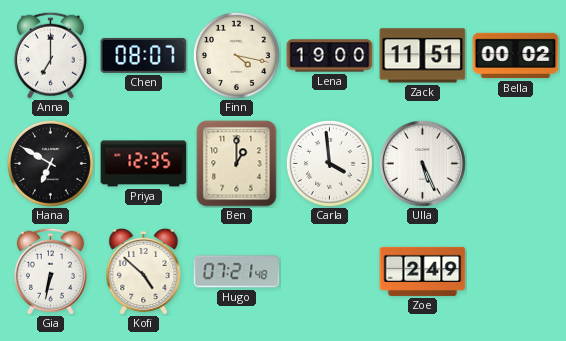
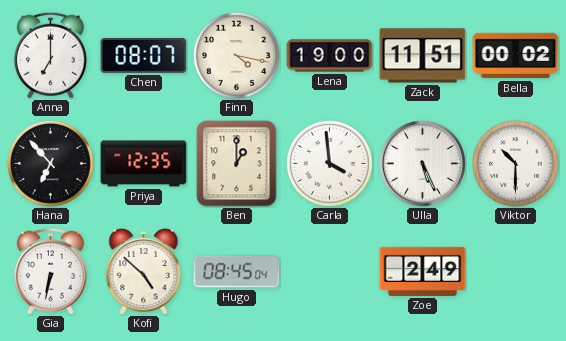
Hana: 6:50 -> 6:53 (50, 163)
Viktor: none -> 10:30 (515, 163)
Hugo: 07:21 -> 08:45 (237, 272)
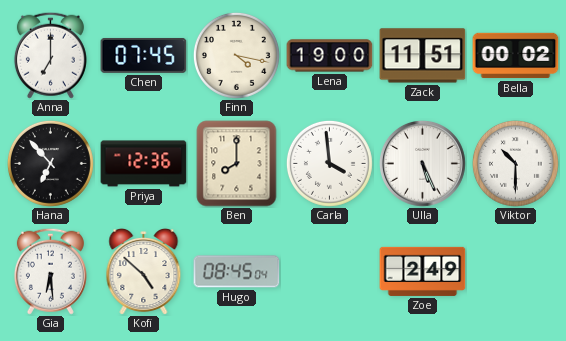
Chen: 08:07 -> 07:45 (144, 55)
Priya: 12:35 -> 12:36 (144, 164)
Ben: 1:00 -> 8:00 (237, 164)
Gia: 6:32 -> 6:29 (50, 271)
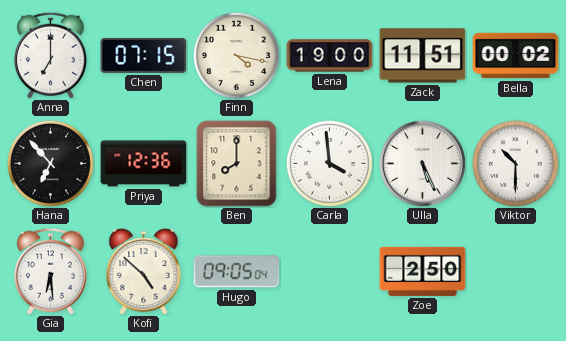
Chen: 07:45 -> 07:15 (144, 55)
Hugo: 08:45 -> 09:05 (237, 272)
Zoe: 2:49 -> 2:50 (423, 271)
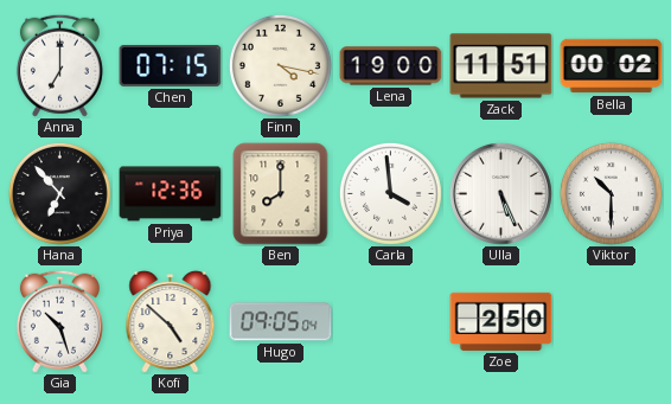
Gia: 6:29 -> 10:27 (59, 321)
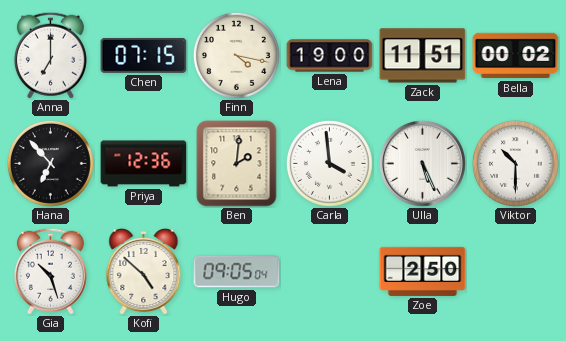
Ben: 8:00 -> 2:01 (237, 164)
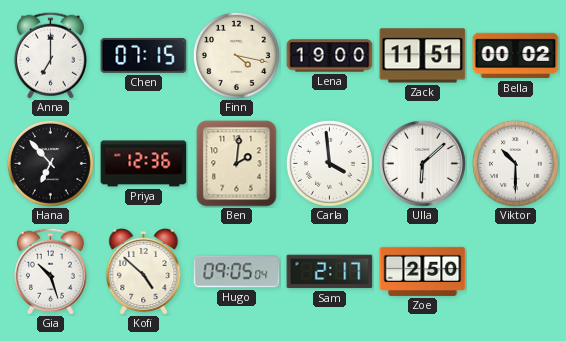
Ulla: 5:26 -> 6:08 (423, 164)
Sam: none -> 2:17 (330, 272)
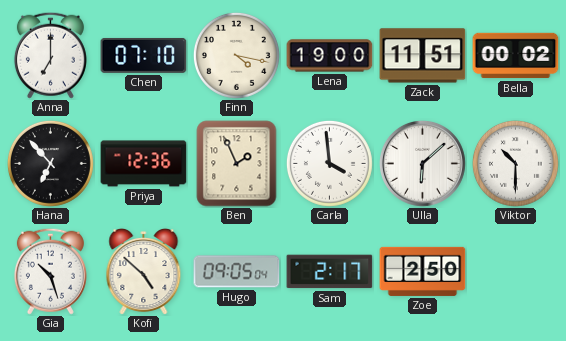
Chen: 07:15 -> 07:10 (144, 55)
Ben: 2:01 -> 1:56 (237, 164)
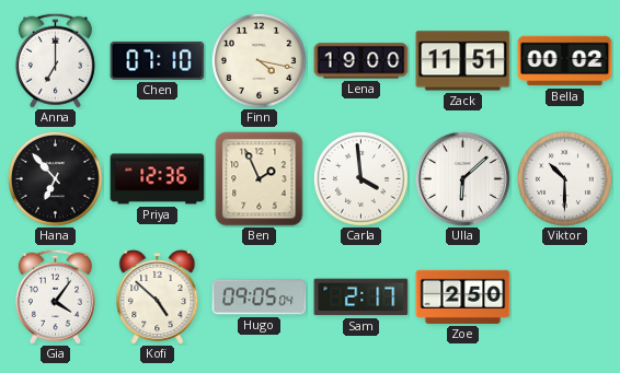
Gia: 10:27 -> 4:06 (55, 296)
